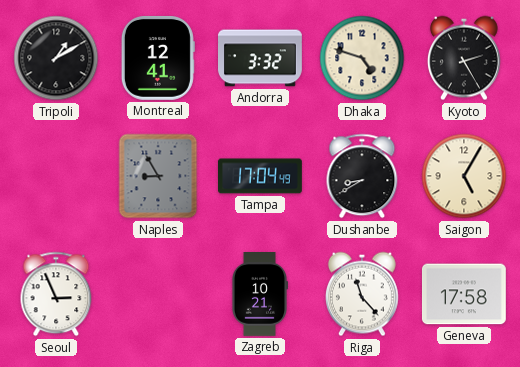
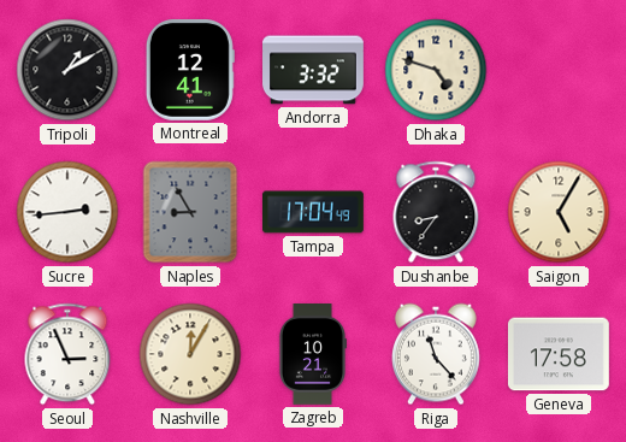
Kyoto: 2:25 -> none (464, 58)
Sucre: none -> 2:44 (67, 212)
Dushanbe: 8:40 -> 8:36 (436, 212)
Nashville: none -> 12:05 (190, 354)
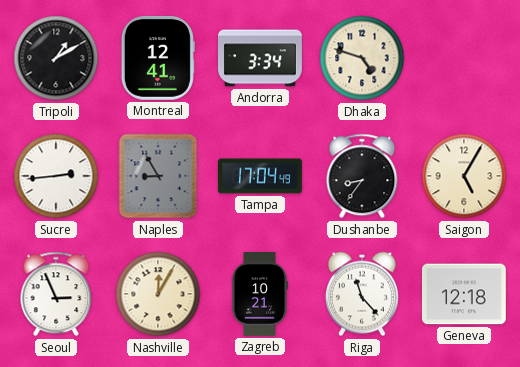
Andorra: 3:32 -> 3:34 (261, 58)
Geneva: 17:58 -> 12:18 (464, 294)
